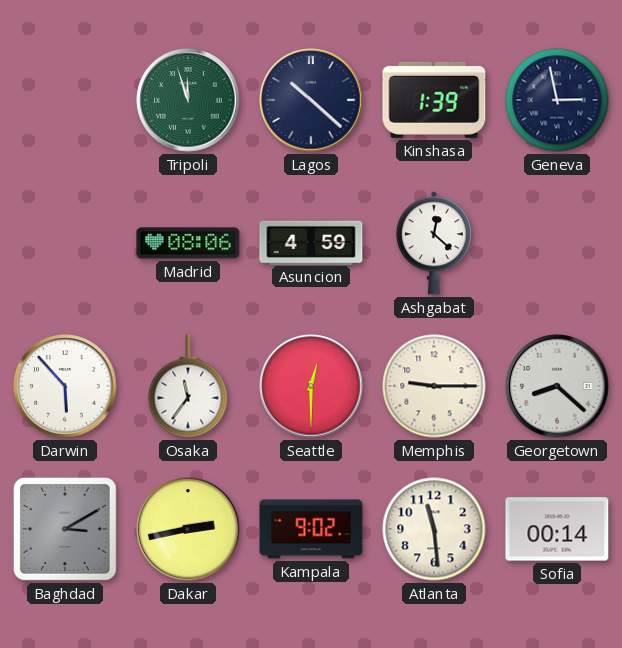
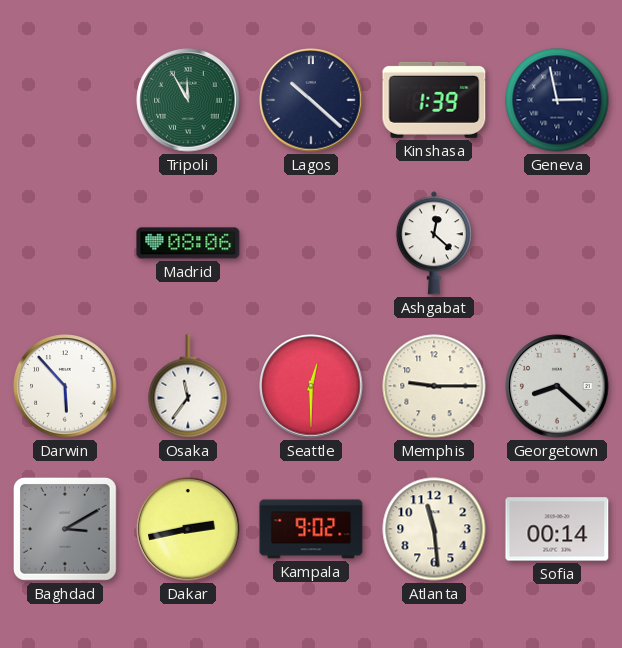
Tripoli: 11:57 -> 11:55 (188, 100)
Asuncion: 4:59 -> none (311, 242)
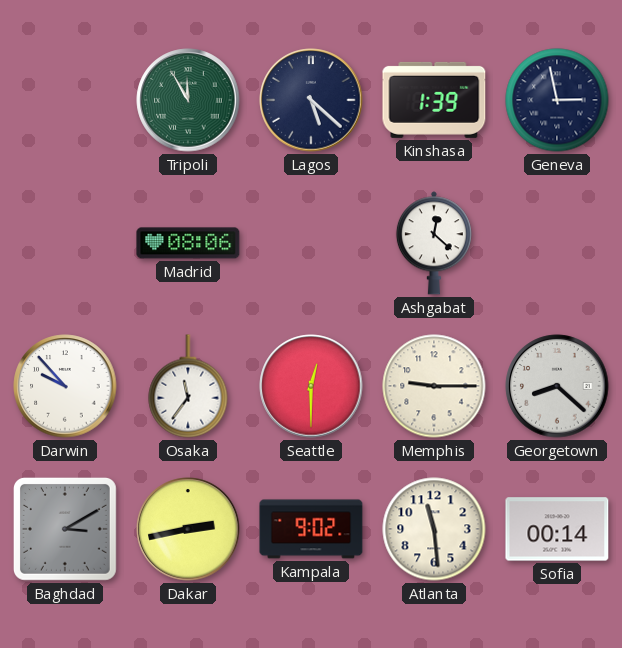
Lagos: 10:22 -> 5:22 (311, 100)
Darwin: 5:53 -> 9:53 (65, 386)
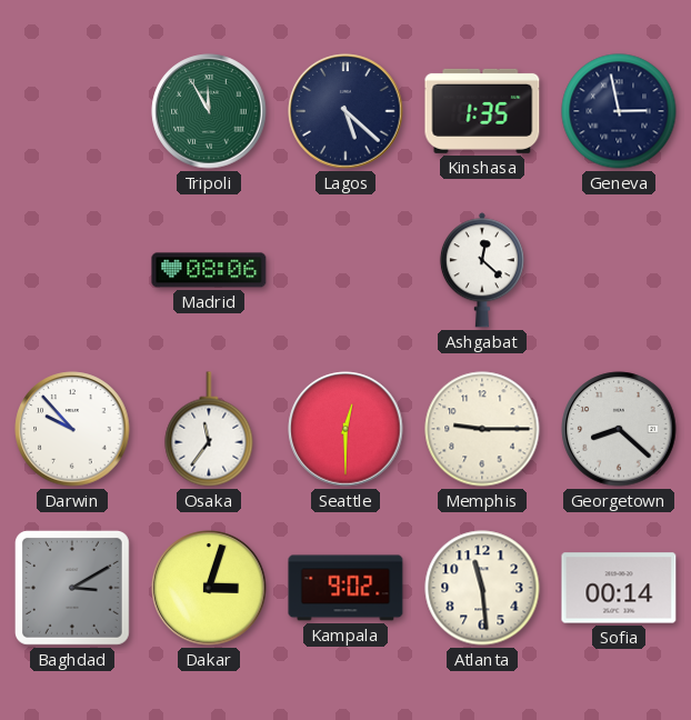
Kinshasa: 1:39 -> 1:35 (482, 111)
Dakar: 2:43 -> 3:03 (209, 588)
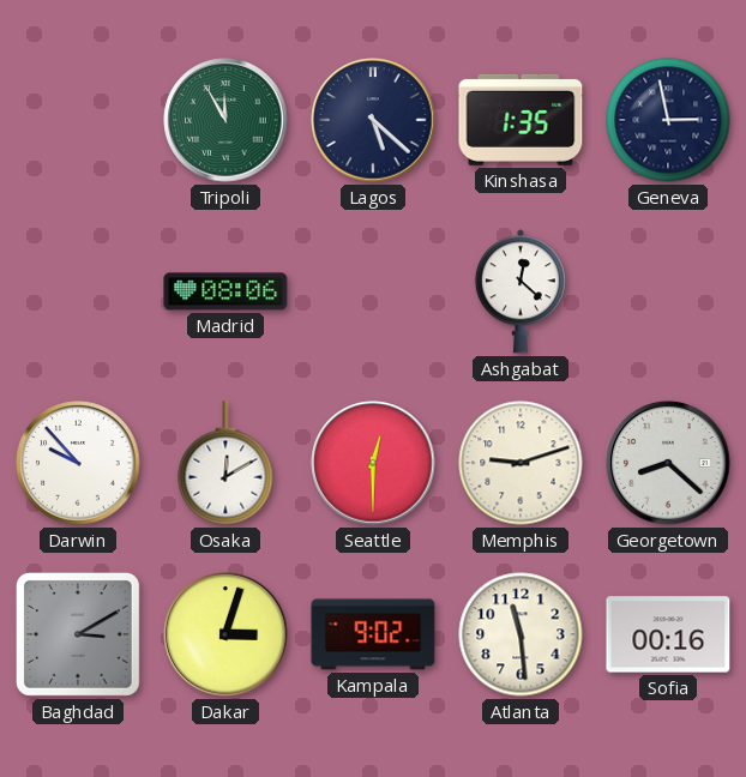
Osaka: 11:36 -> 12:10 (225, 463)
Memphis: 9:15 -> 9:12 (521, 463)
Sofia: 00:14 -> 00:16 (668, 634)
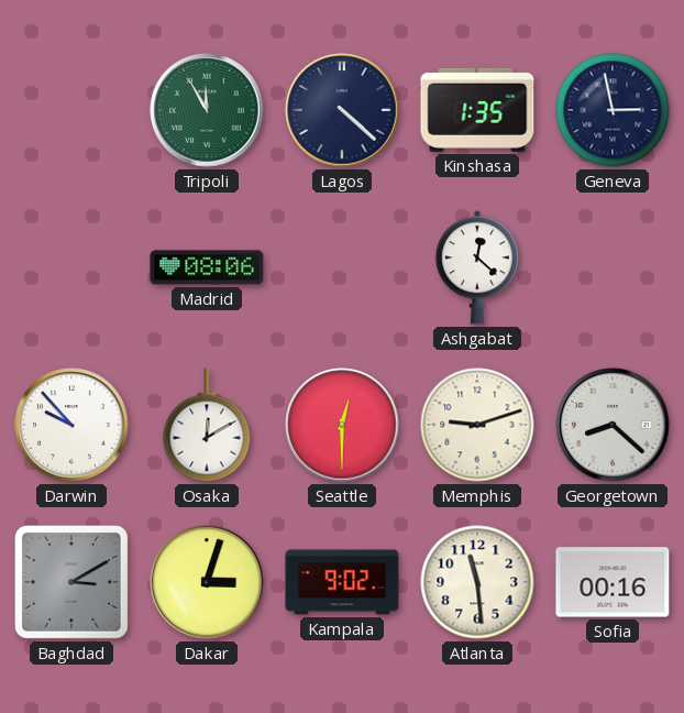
Lagos: 5:22 -> 4:22 (342, 110)
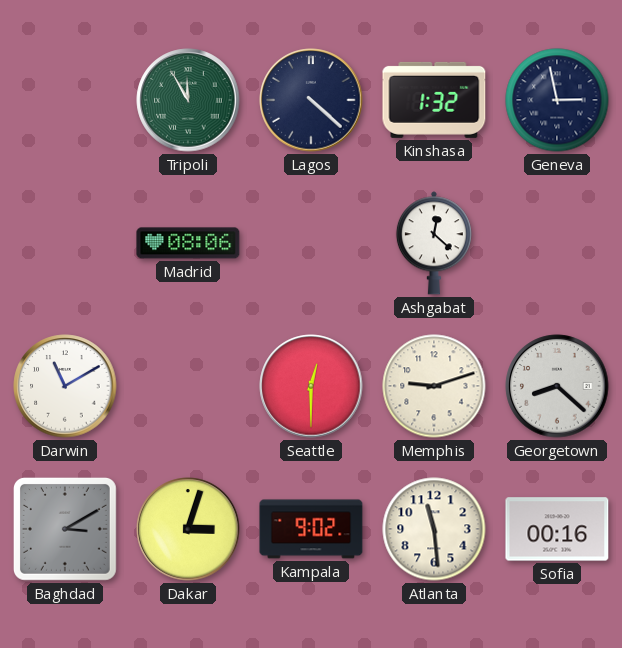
Kinshasa: 1:35 -> 1:32 (434, 100)
Darwin: 9:53 -> 11:10 (65, 386)
Osaka: 12:10 -> none (207, 425)
